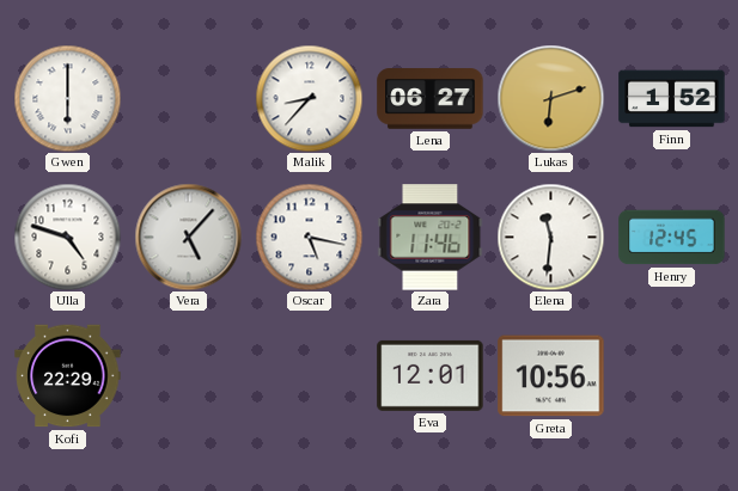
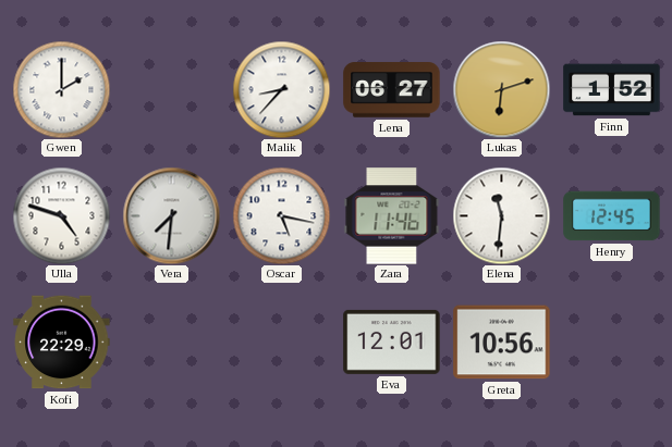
Gwen: 6:00 -> 2:00 (61, 89)
Vera: 5:07 -> 7:31 (171, 215)
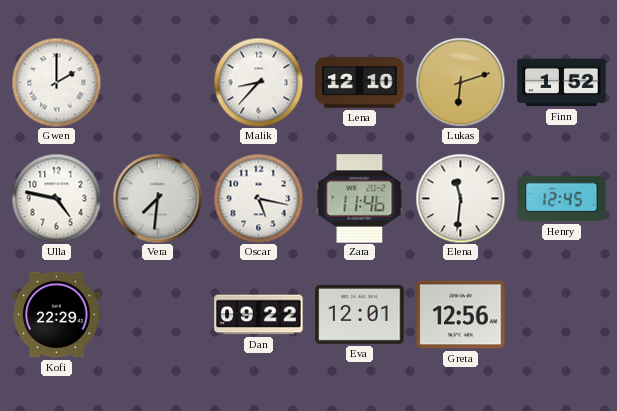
Lena: 06:27 -> 12:10 (360, 83)
Ulla: 4:48 -> 4:47 (56, 198)
Dan: none -> 09:22 (259, 315)
Greta: 10:56 -> 12:56 (461, 315)
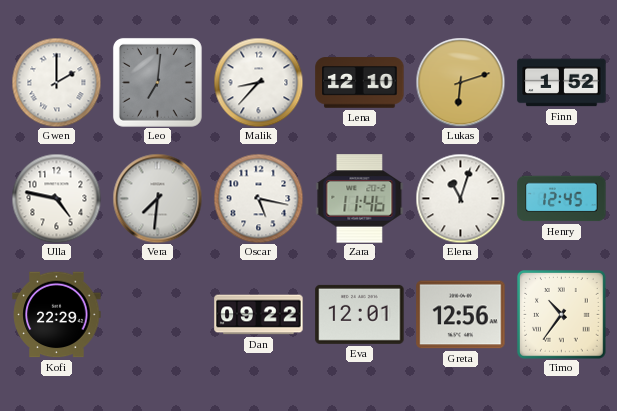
Leo: none -> 7:01 (157, 82)
Elena: 11:31 -> 11:03 (460, 198)
Timo: none -> 10:36 (562, 315)
